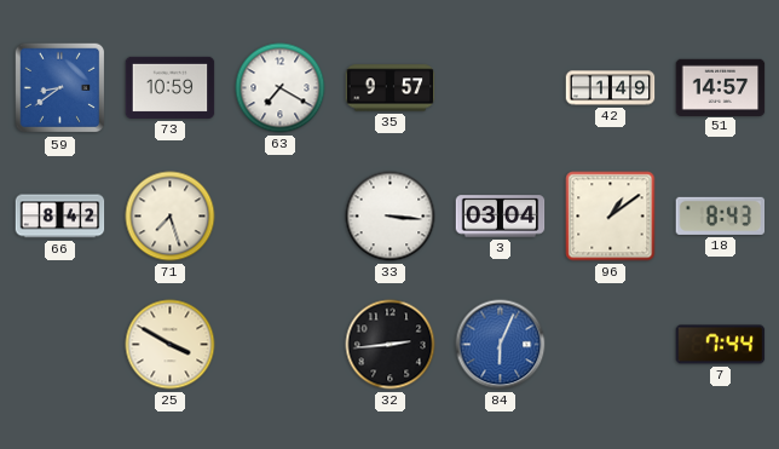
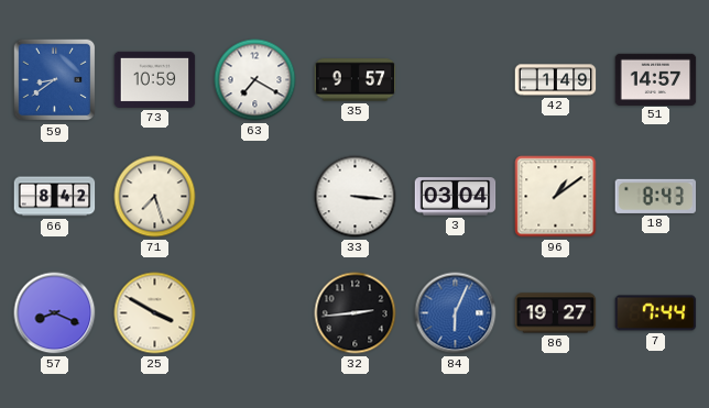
57: none -> 8:19 (55, 313)
86: none -> 19:27 (556, 313)
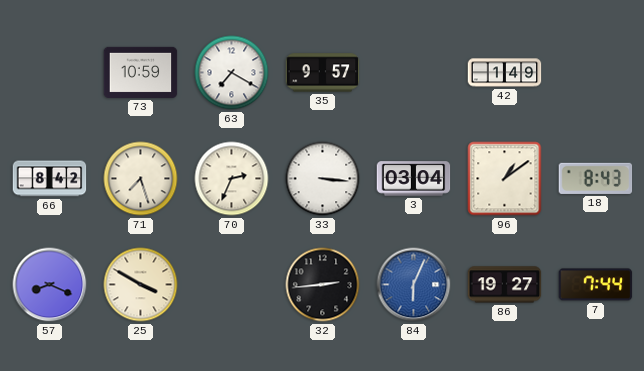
59: 8:39 -> none (55, 80)
51: 14:57 -> none (656, 79)
70: none -> 2:34 (232, 179)
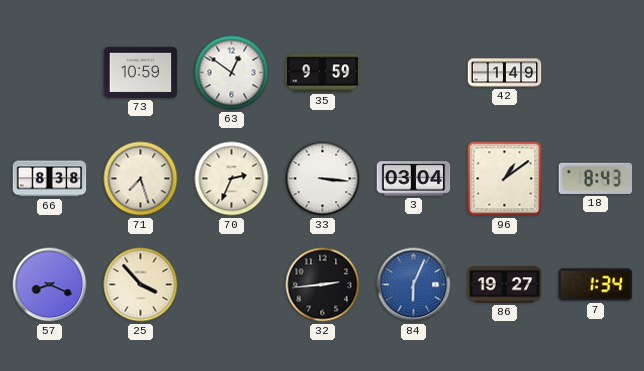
63: 7:20 -> 12:51 (232, 73)
35: 9:57 -> 9:59 (323, 73)
66: 8:42 -> 8:38 (50, 179)
25: 3:50 -> 3:53 (141, 285)
7: 7:44 -> 1:34 (596, 285)
